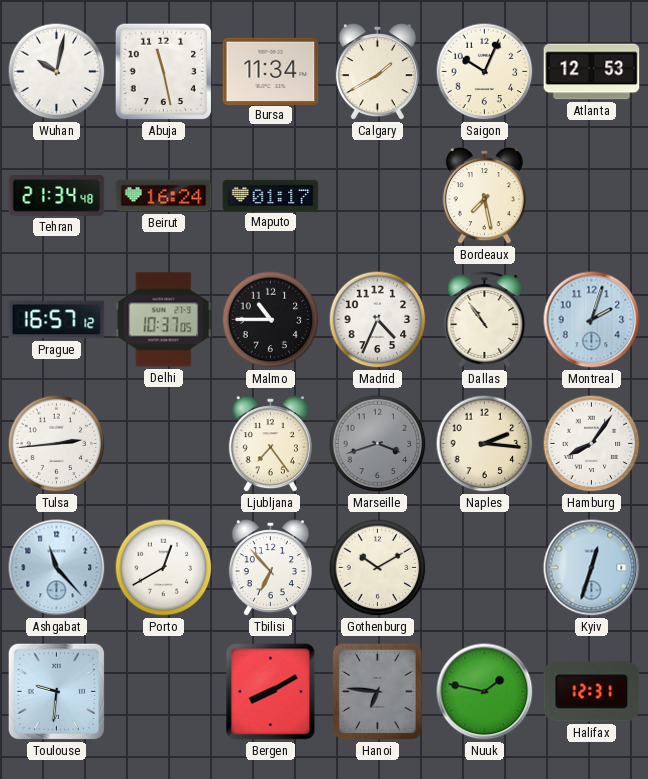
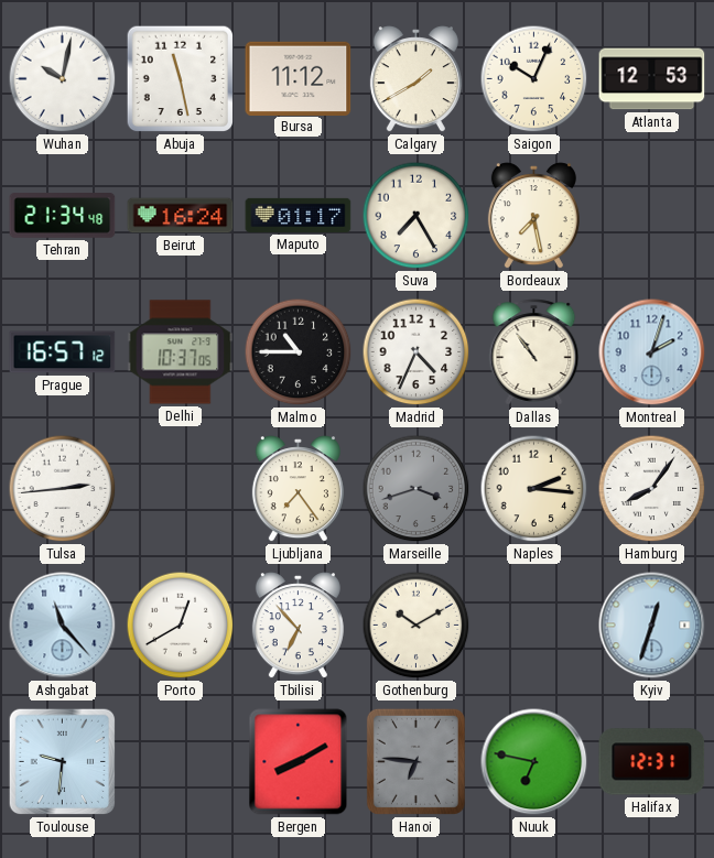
Bursa: 11:34 -> 11:12 (299, 78)
Suva: none -> 7:25 (416, 216)
Nuuk: 1:47 -> 6:47 (534, 762)
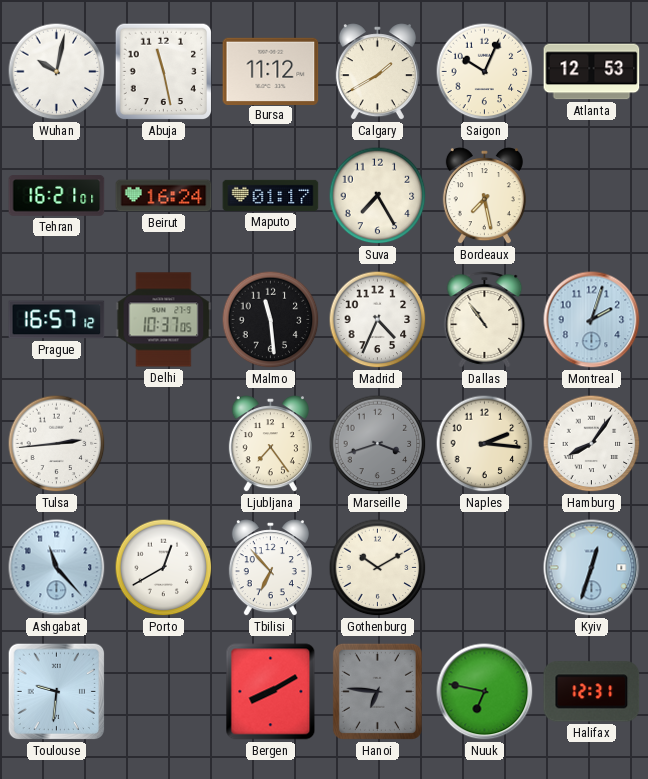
Tehran: 21:34 -> 16:21 (57, 196)
Malmo: 10:45 -> 11:29 (271, 320)
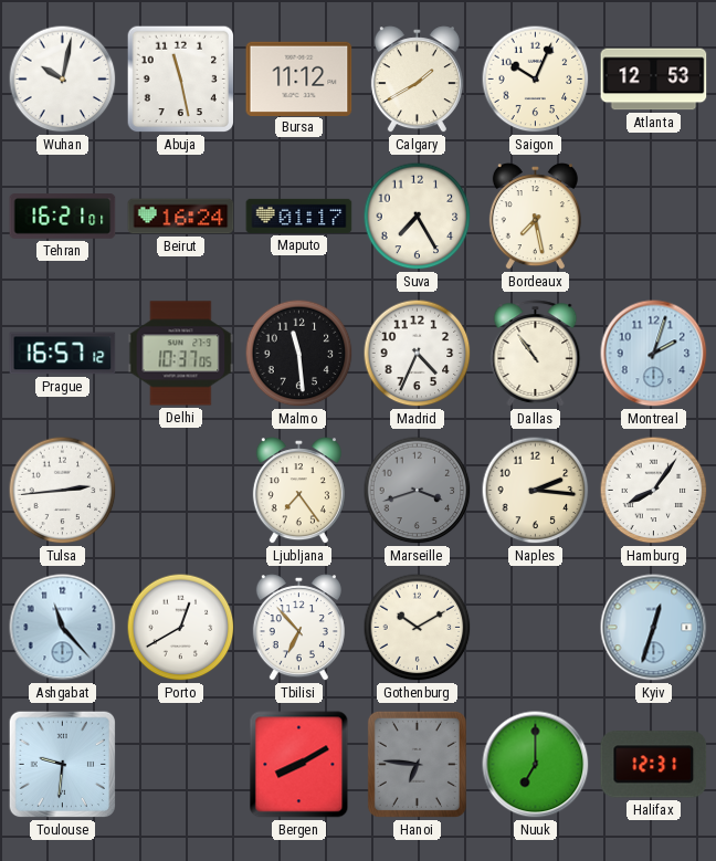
Nuuk: 6:47 -> 7:00 (536, 765)
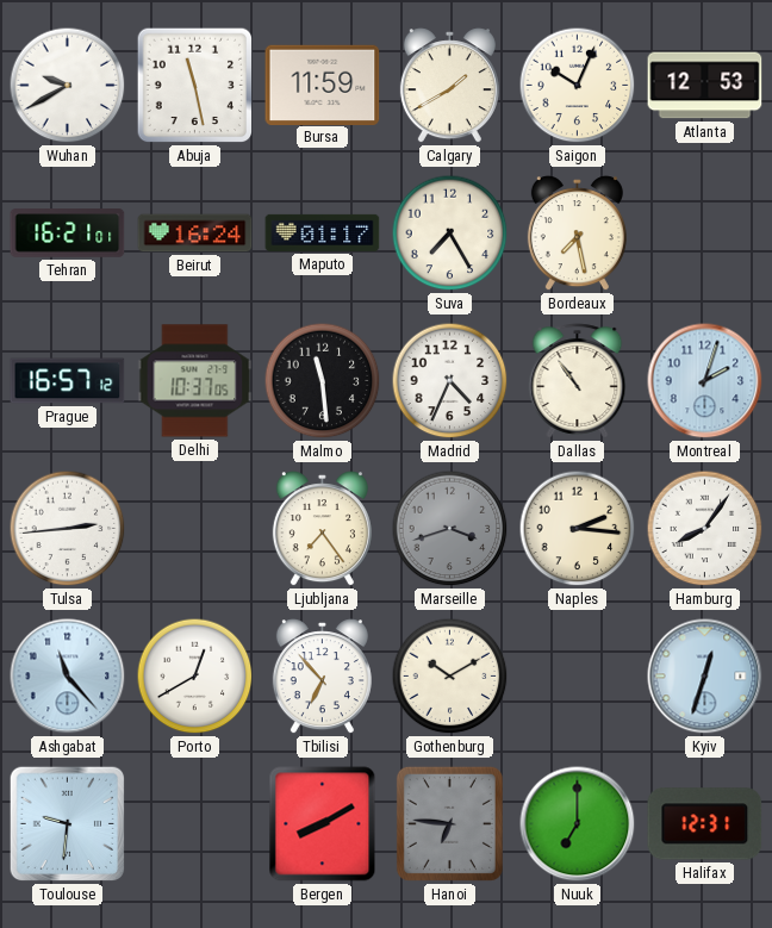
Wuhan: 10:02 -> 9:40 (68, 86)
Bursa: 11:12 -> 11:59 (323, 85)
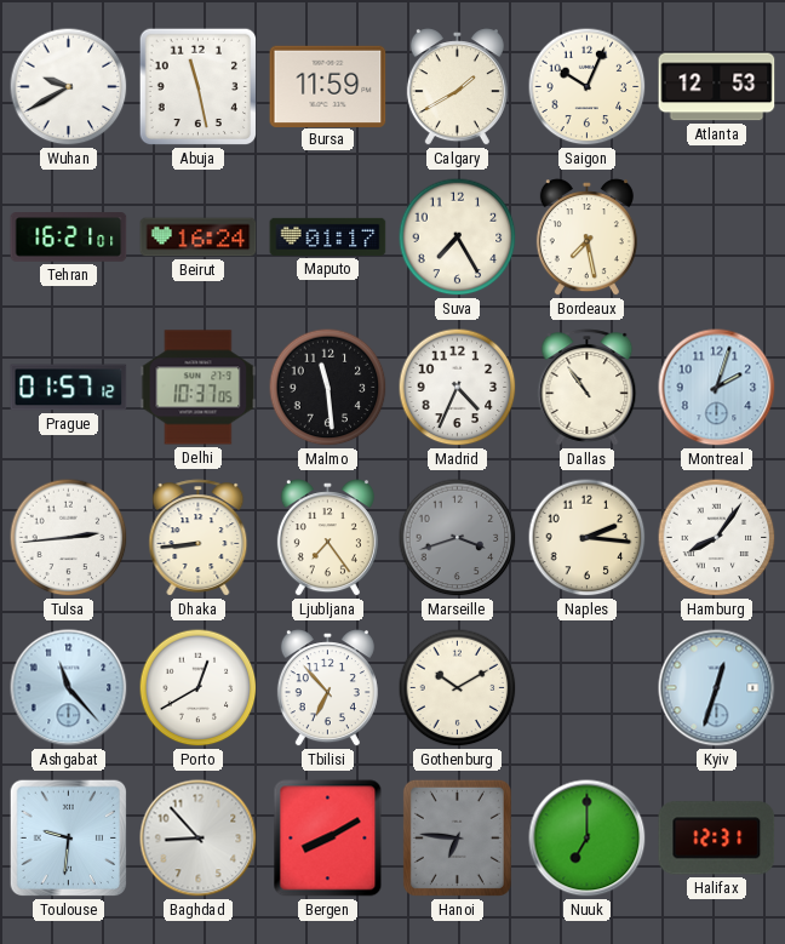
Prague: 16:57 -> 01:57 (69, 388)
Dhaka: none -> 8:44 (199, 538)
Baghdad: none -> 8:53 (199, 839)
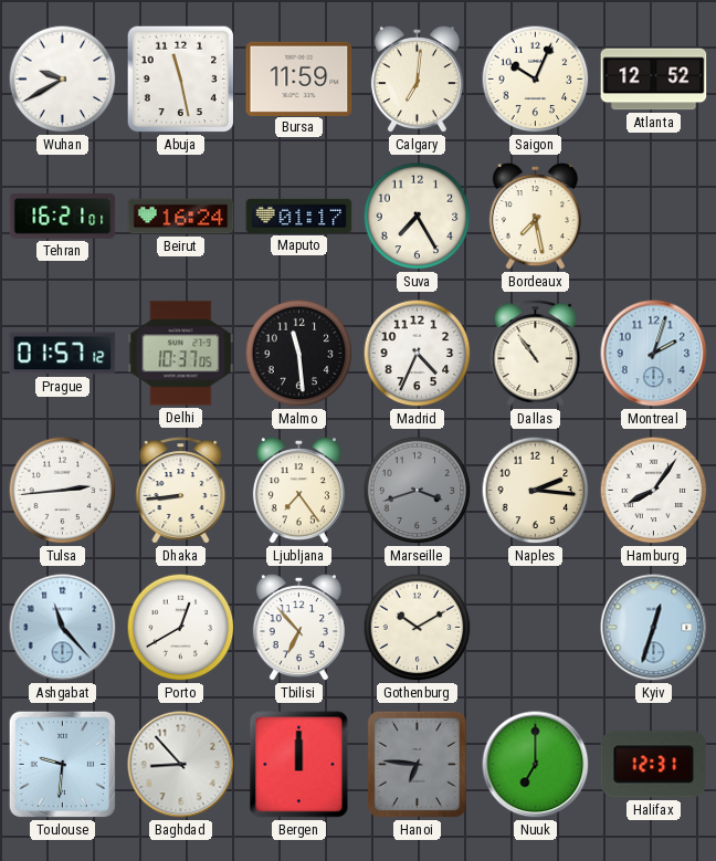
Calgary: 1:40 -> 7:01 (417, 80)
Atlanta: 12:53 -> 12:52 (654, 80)
Bergen: 8:10 -> 12:00 (299, 765)
